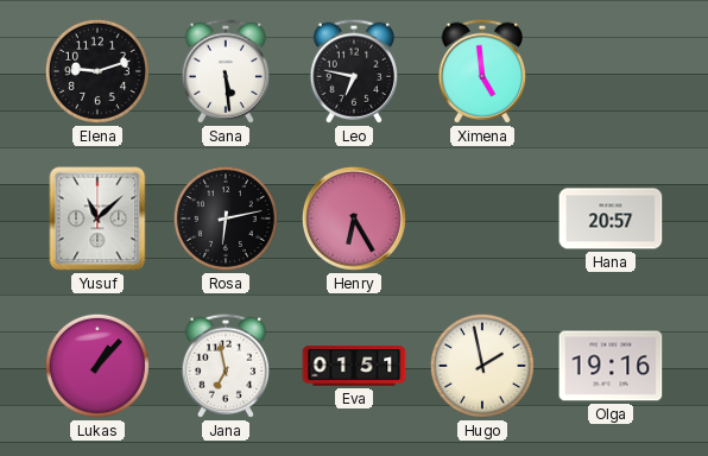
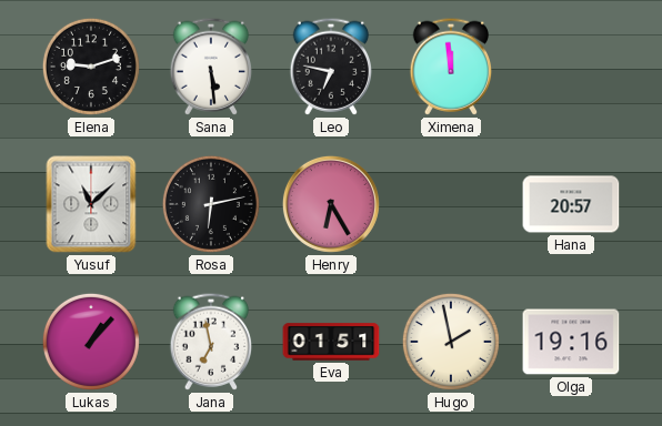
Ximena: 4:59 -> 11:59 (450, 67)
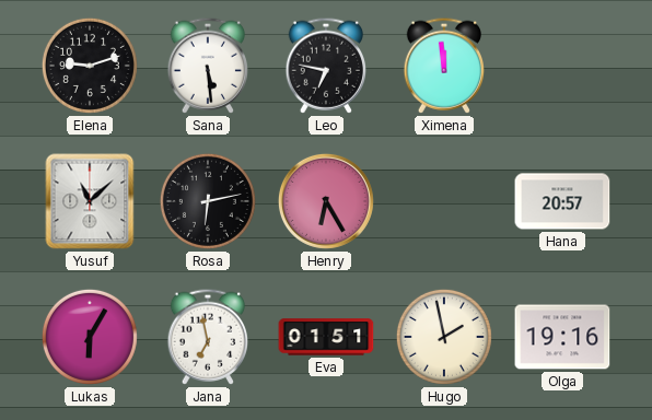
Lukas: 1:07 -> 6:05 (90, 337)
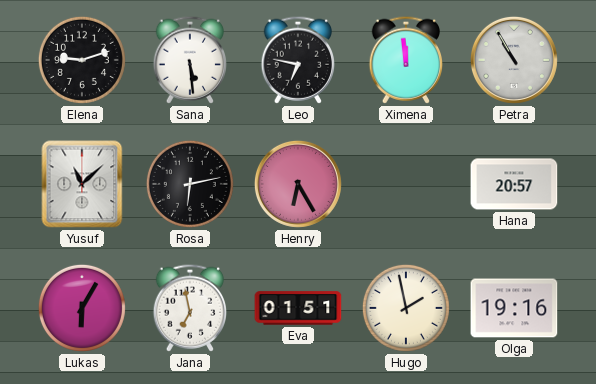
Petra: none -> 10:55 (514, 60)
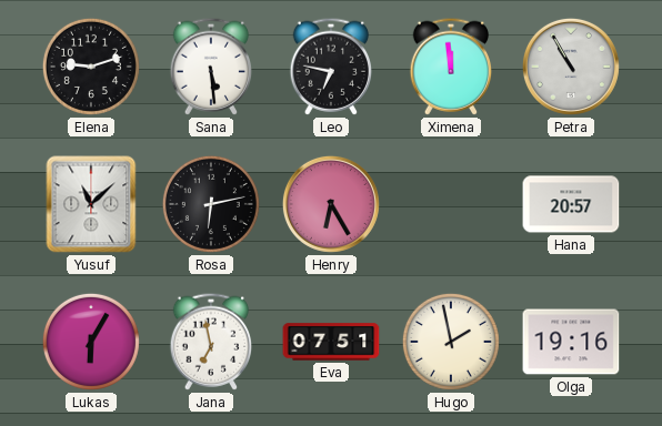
Eva: 01:51 -> 07:51 (331, 342)
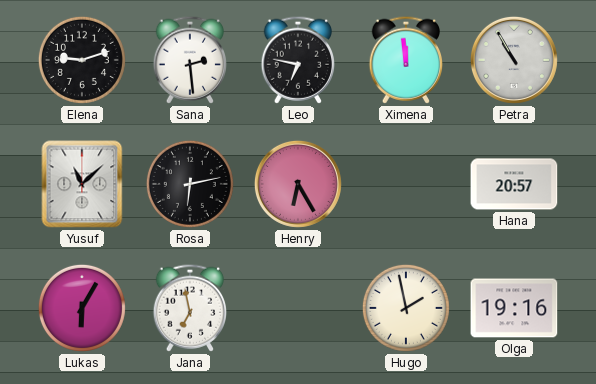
Sana: 5:29 -> 2:29 (189, 60)
Eva: 07:51 -> none (331, 342)
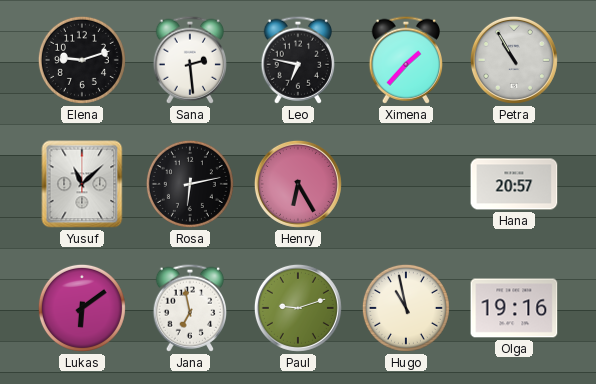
Ximena: 11:59 -> 1:37 (405, 60)
Lukas: 6:05 -> 6:09 (82, 308)
Paul: none -> 9:12 (298, 308)
Hugo: 1:58 -> 10:58 (406, 308)
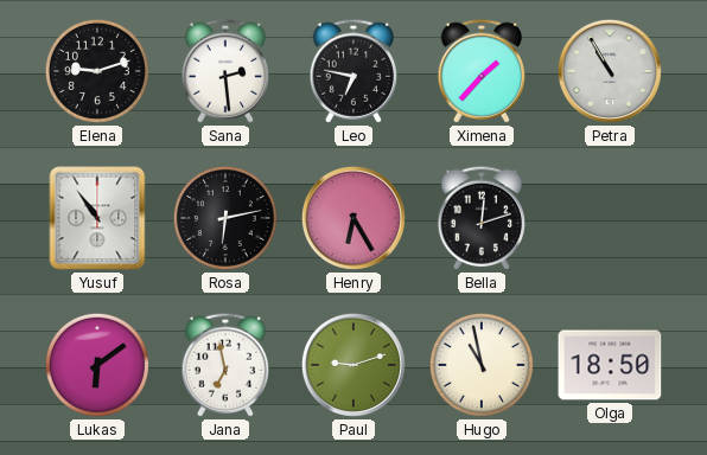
Yusuf: 11:08 -> 10:54 (97, 218)
Bella: none -> 12:12 (480, 218)
Hana: 20:57 -> none (514, 184)
Olga: 19:16 -> 18:50 (610, 365)
